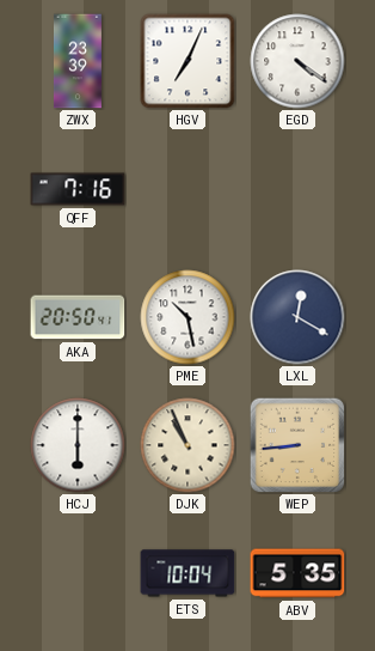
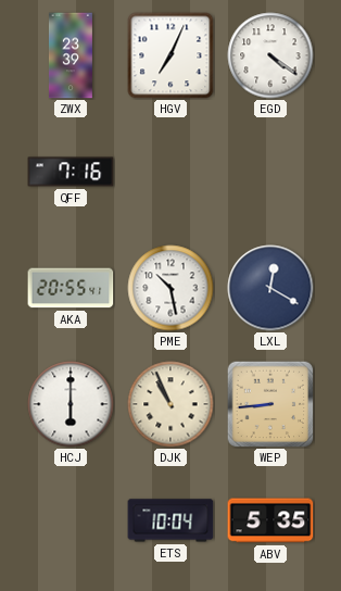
AKA: 20:50 -> 20:55 (71, 288)
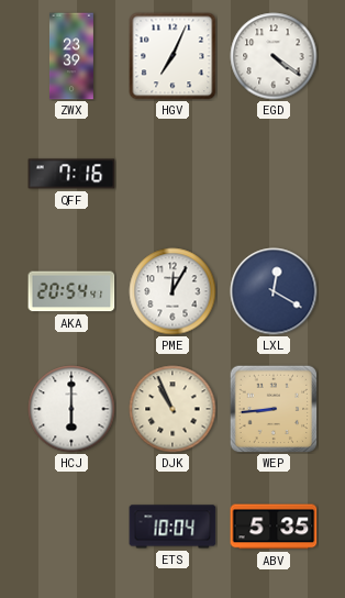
AKA: 20:55 -> 20:54 (71, 291)
PME: 10:28 -> 12:05 (172, 291)
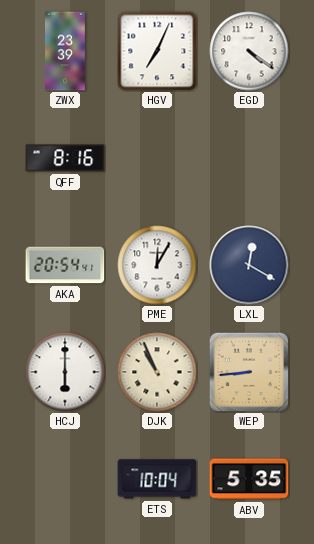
QFF: 7:16 -> 8:16 (65, 158)
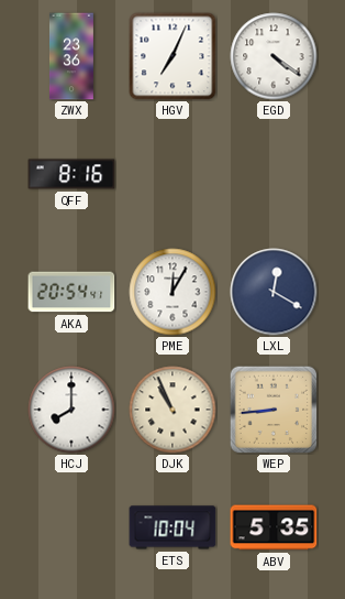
ZWX: 23:39 -> 23:36 (71, 56)
HCJ: 6:00 -> 8:00 (71, 410)
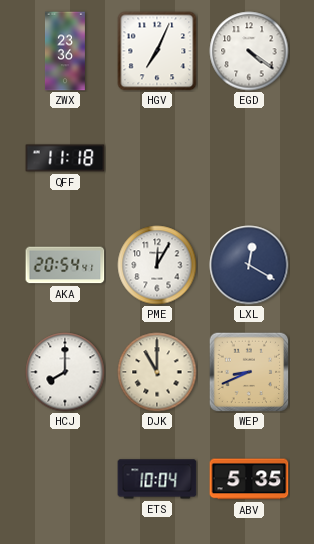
QFF: 8:16 -> 11:18 (65, 158)
DJK: 10:56 -> 11:00 (157, 372)
WEP: 8:44 -> 8:41 (249, 372)
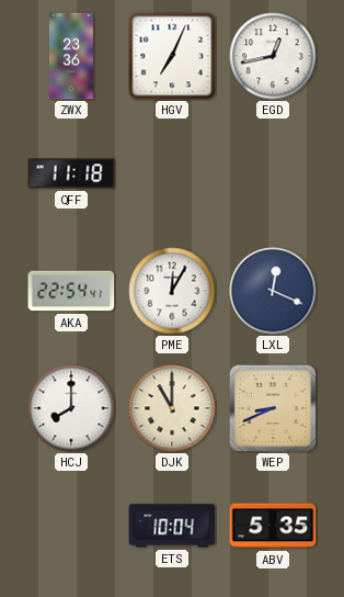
EGD: 4:21 -> 12:43 (273, 56)
AKA: 20:54 -> 22:54 (71, 291)
LXL: 12:20 -> 12:19 (273, 291)
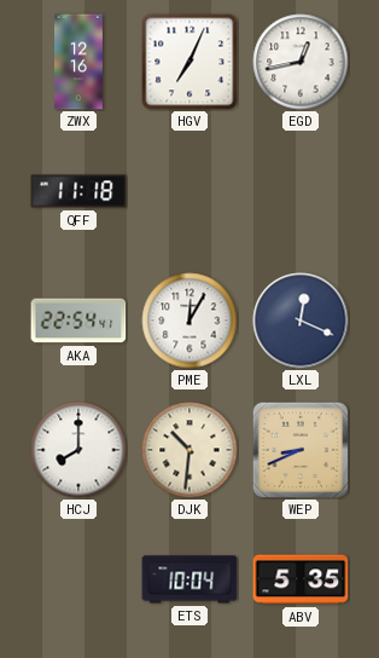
ZWX: 23:36 -> 12:16 (78, 62)
DJK: 11:00 -> 10:31 (189, 450)
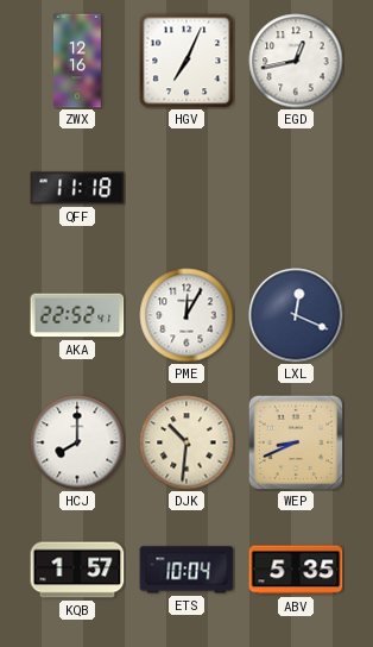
AKA: 22:54 -> 22:52 (77, 315)
KQB: none -> 1:57 (77, 570)
